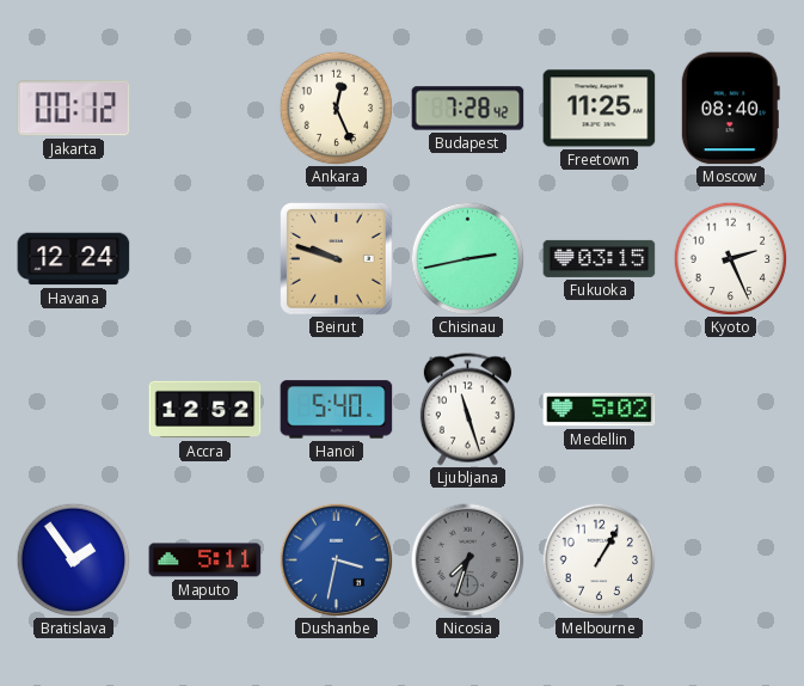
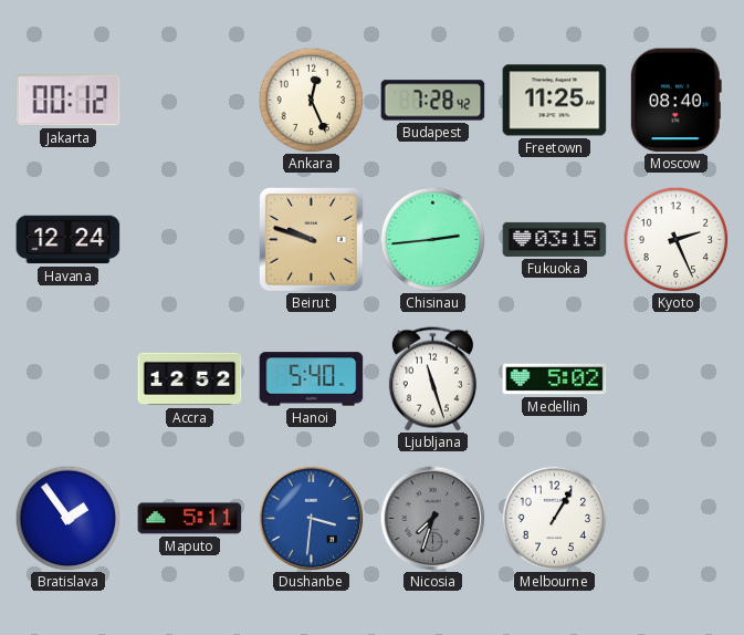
Chisinau: 2:43 -> 2:44 (432, 239)
Dushanbe: 3:32 -> 3:31 (311, 518)
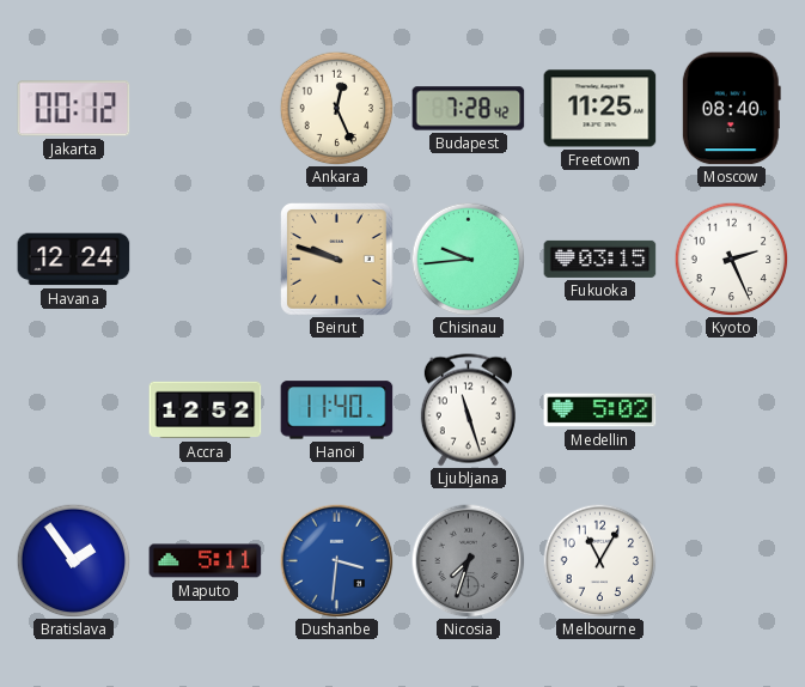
Chisinau: 2:44 -> 9:44 (468, 259)
Hanoi: 5:40 -> 11:40 (337, 411)
Melbourne: 1:05 -> 11:05 (599, 560)
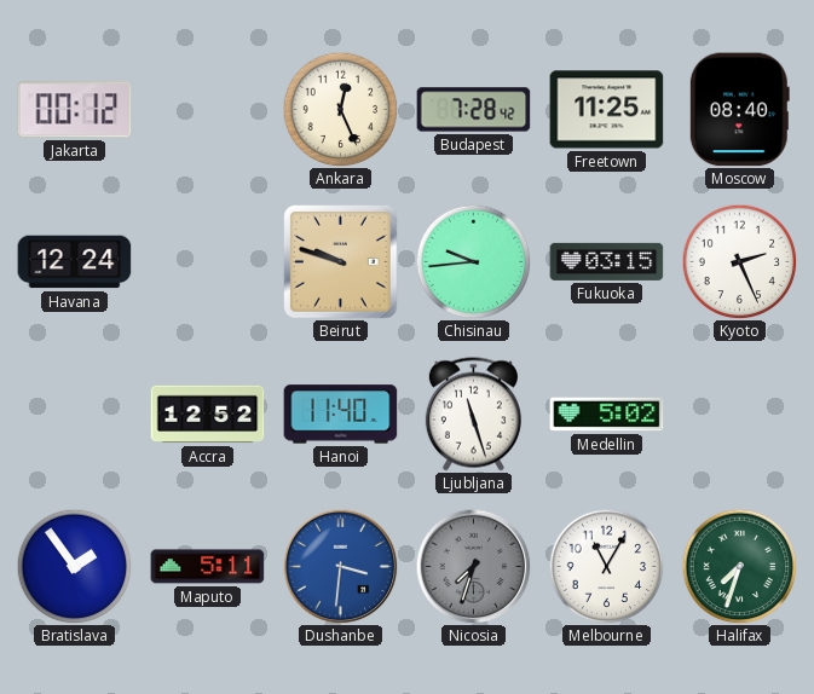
Halifax: none -> 7:33 (739, 566)
